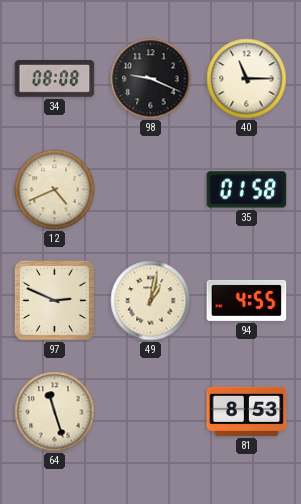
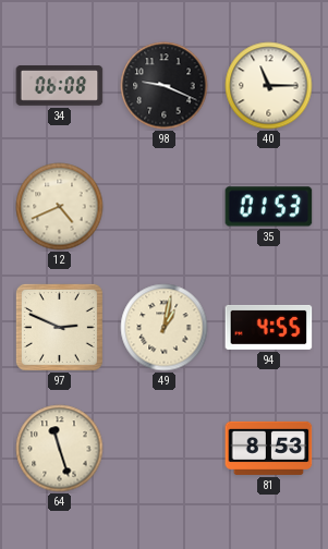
34: 08:08 -> 06:08 (60, 86)
35: 01:58 -> 01:53 (269, 207)
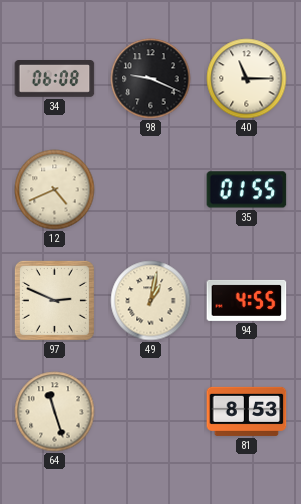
35: 01:53 -> 01:55 (247, 190)
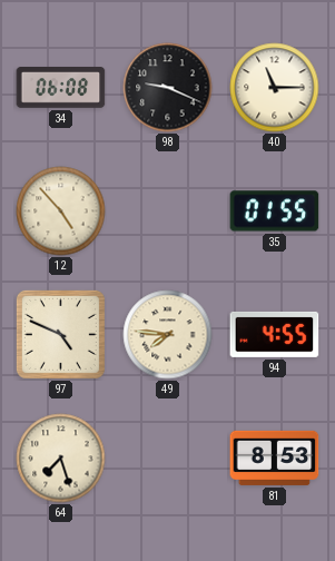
12: 4:41 -> 4:53 (61, 211)
97: 2:49 -> 4:49 (60, 334)
49: 1:02 -> 7:46 (168, 335)
64: 11:27 -> 7:27 (61, 459)
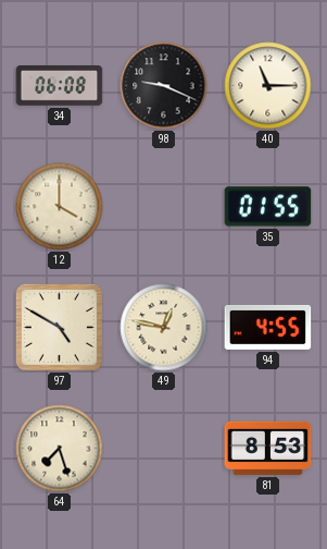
12: 4:53 -> 4:00 (60, 207)
97: 4:49 -> 4:50 (59, 327)
49: 7:46 -> 12:47 (164, 328)
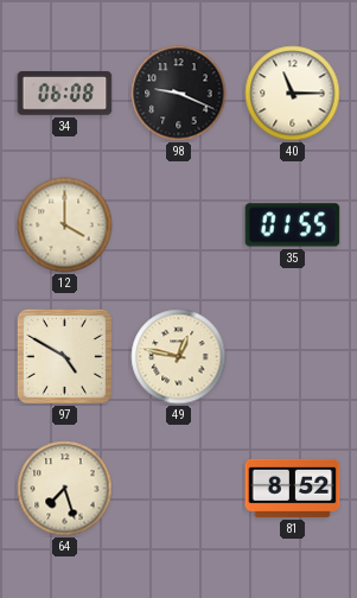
94: 4:55 -> none (268, 327)
81: 8:53 -> 8:52 (293, 488)
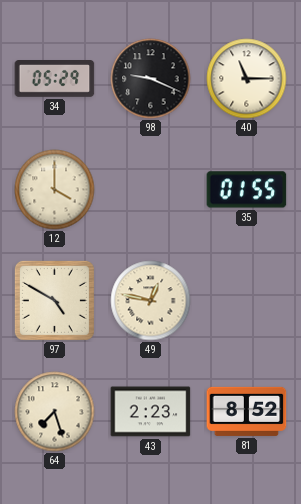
34: 06:08 -> 05:29 (55, 79)
43: none -> 2:23 (151, 412)
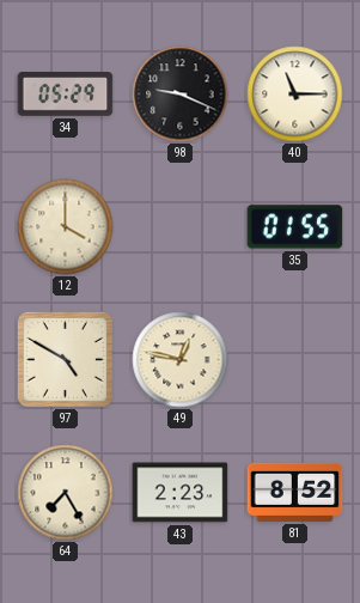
64: 7:27 -> 7:25 (66, 493)
